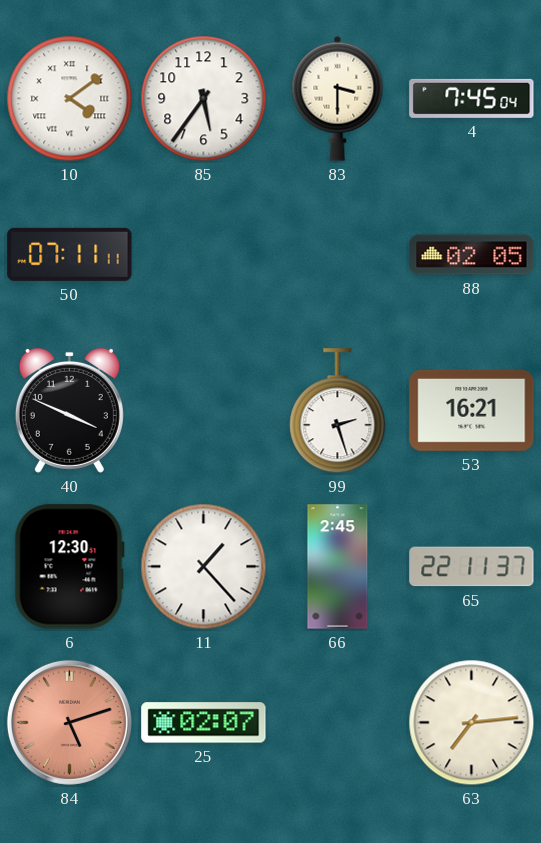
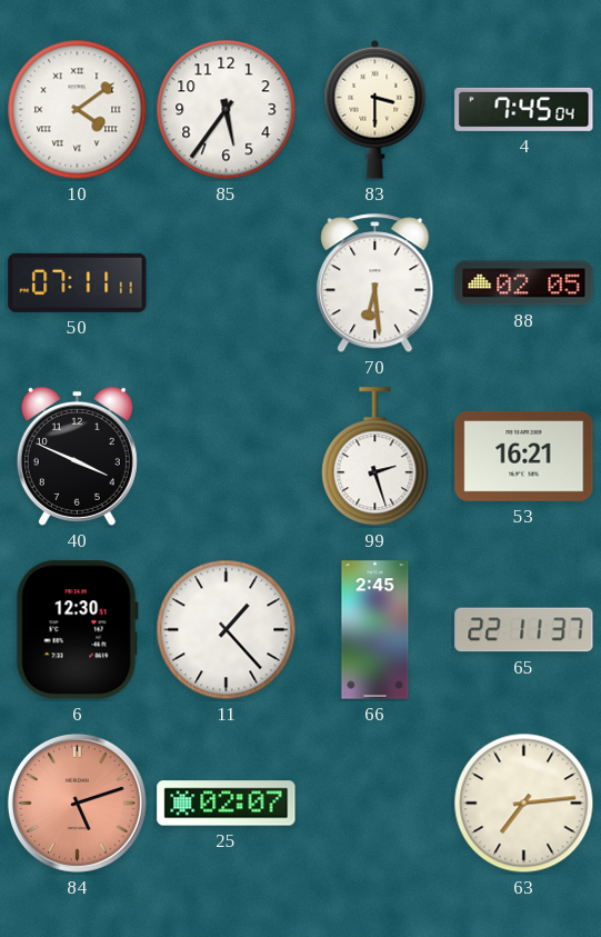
70: none -> 6:29 (375, 283)
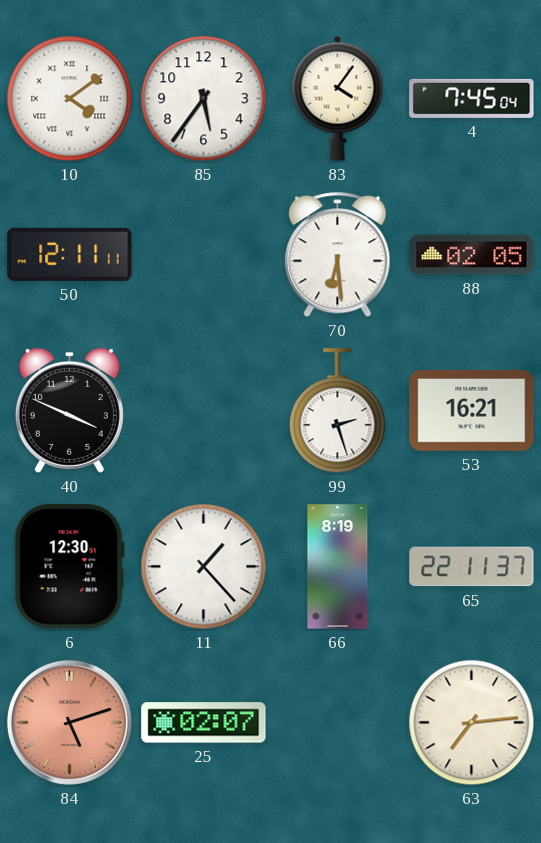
83: 3:30 -> 4:06 (338, 98)
50: 07:11 -> 12:11 (70, 254)
66: 2:45 -> 8:19 (338, 567)
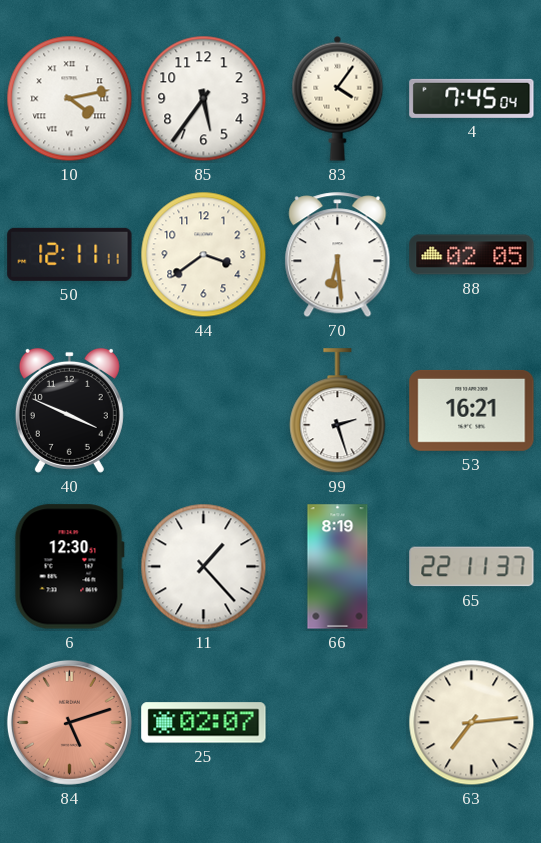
10: 4:09 -> 4:13 (70, 99)
44: none -> 3:39 (204, 255)
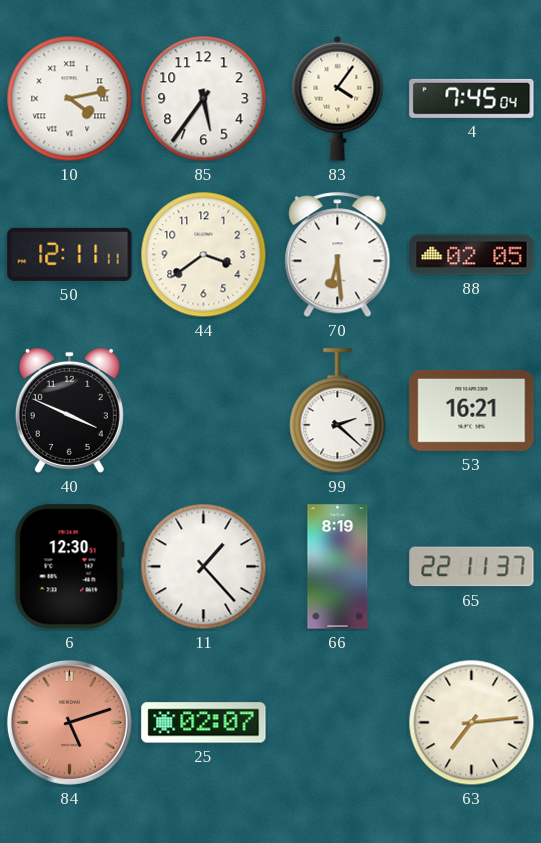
99: 2:27 -> 2:22 (338, 411)
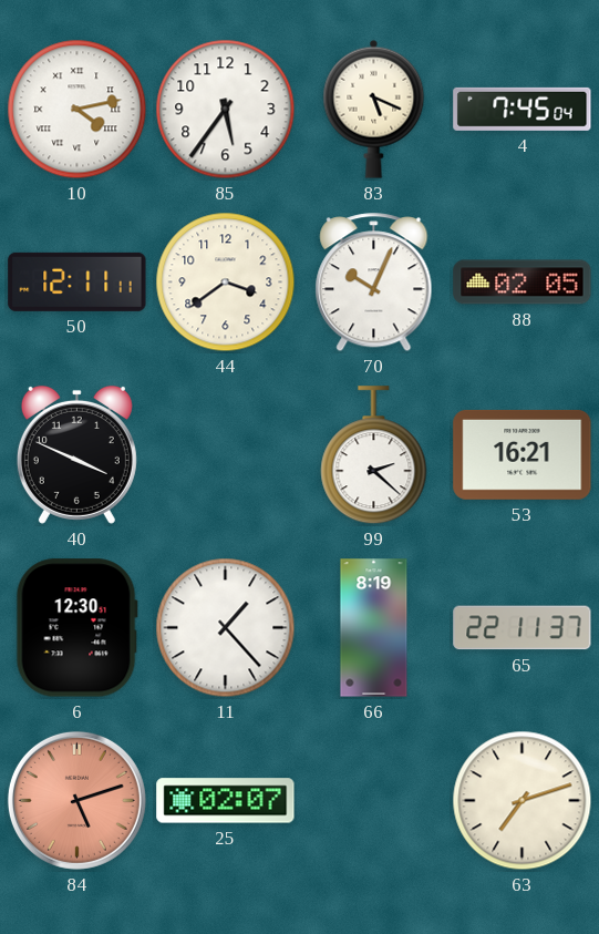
83: 4:06 -> 5:19 (374, 109)
70: 6:29 -> 10:04 (374, 283)
63: 7:14 -> 7:12 (523, 801)
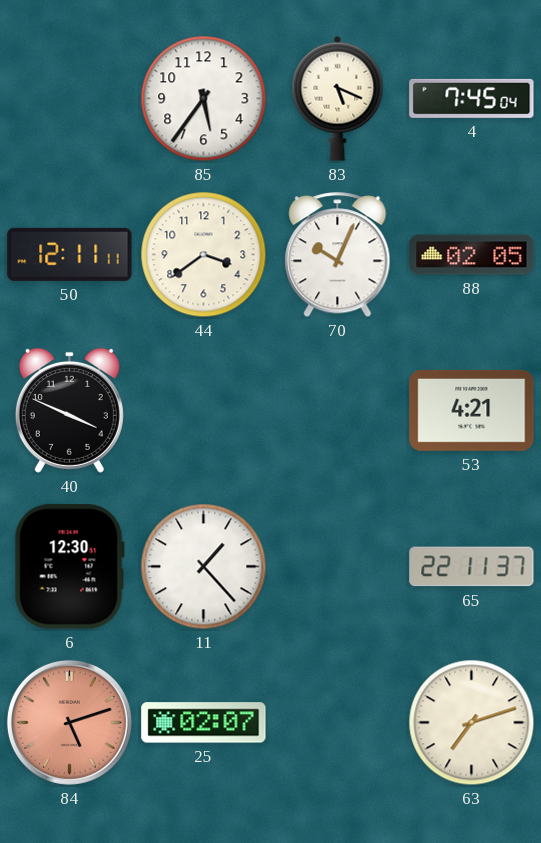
10: 4:13 -> none (78, 110)
99: 2:22 -> none (374, 455)
53: 16:21 -> 4:21 (472, 410)
66: 8:19 -> none (374, 628)
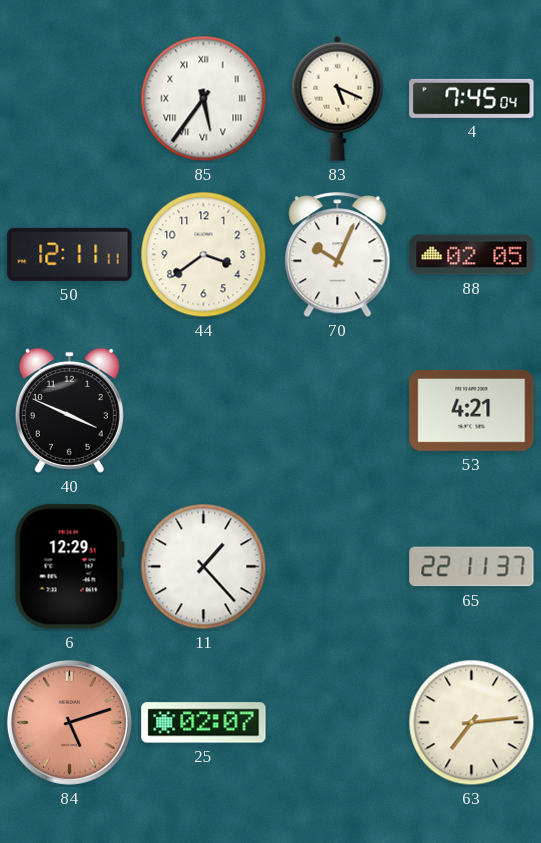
85 numerals: Arabic -> Roman (204, 99)
6: 12:30 -> 12:29 (69, 567)
63: 7:12 -> 7:14 (472, 723)
